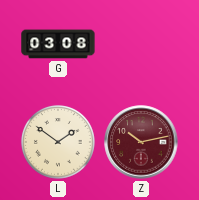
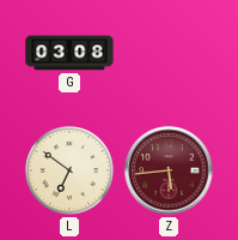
L: 1:51 -> 6:51 (69, 170)
Z: 10:13 -> 5:44 (169, 170)
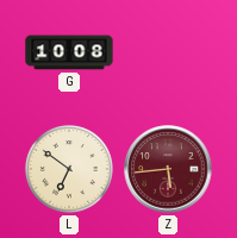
G: 03:08 -> 10:08 (69, 52)
